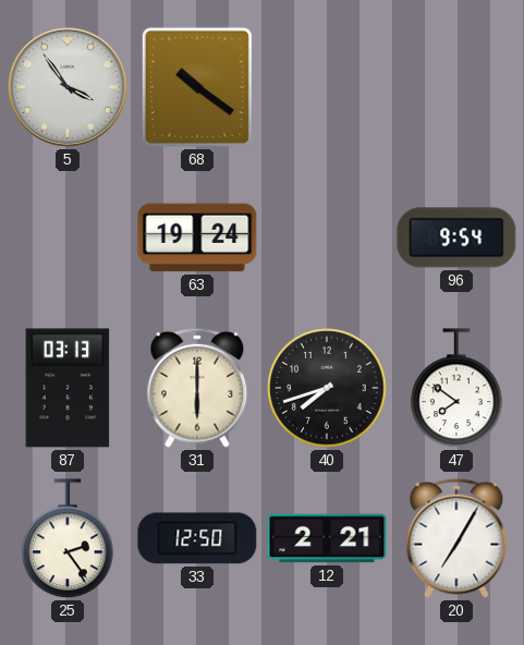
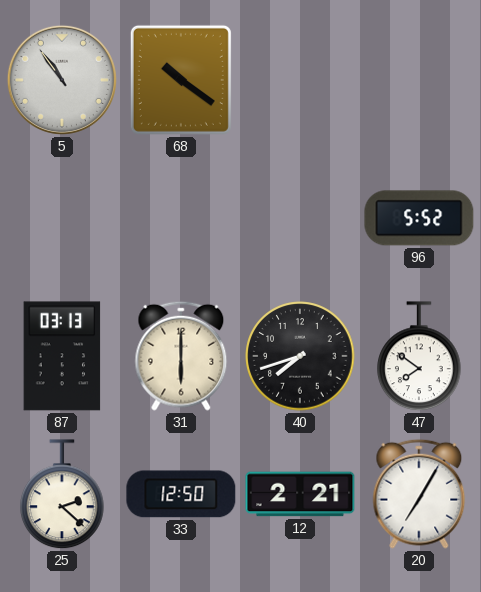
5: 3:54 -> 10:54 (62, 80)
63: 19:24 -> none (197, 238)
96: 9:54 -> 5:52 (419, 218)
25: 2:24 -> 2:22 (63, 495)
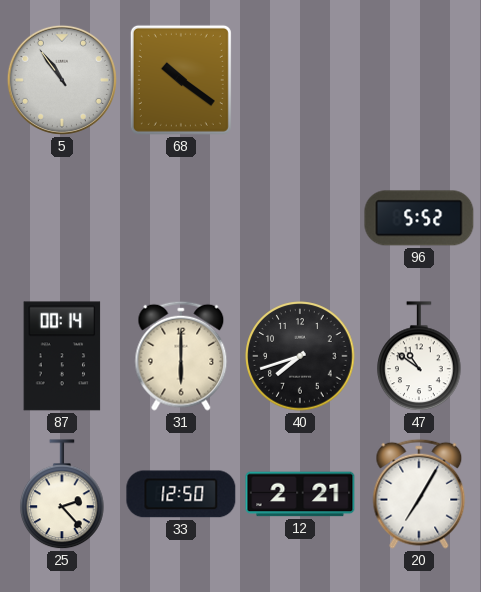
87: 03:13 -> 00:14 (62, 356)
47: 7:51 -> 10:51 (420, 357)
25: 2:22 -> 2:23 (63, 495)
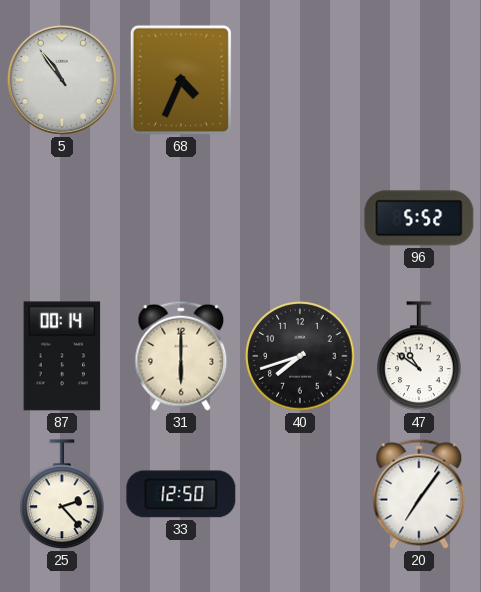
68: 10:21 -> 4:34 (181, 80)
12: 2:21 -> none (300, 494)
20: 7:05 -> 7:06 (419, 494)
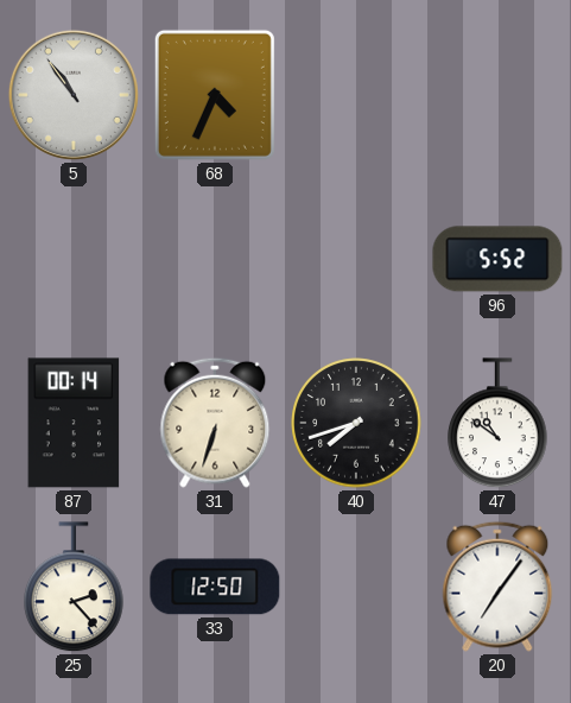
31: 6:00 -> 6:33 (215, 423)
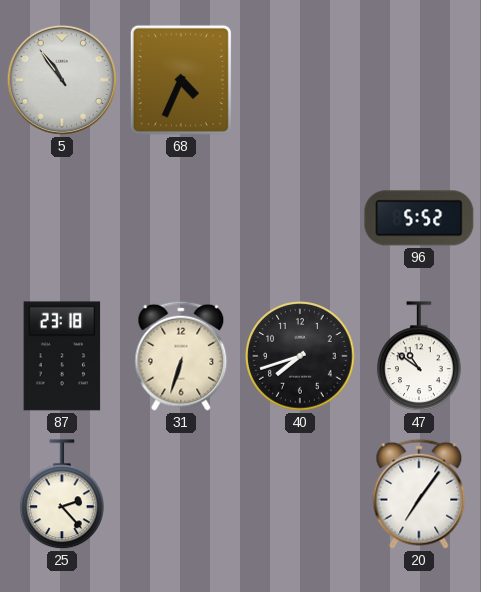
87: 00:14 -> 23:18 (62, 356)
33: 12:50 -> none (215, 587)
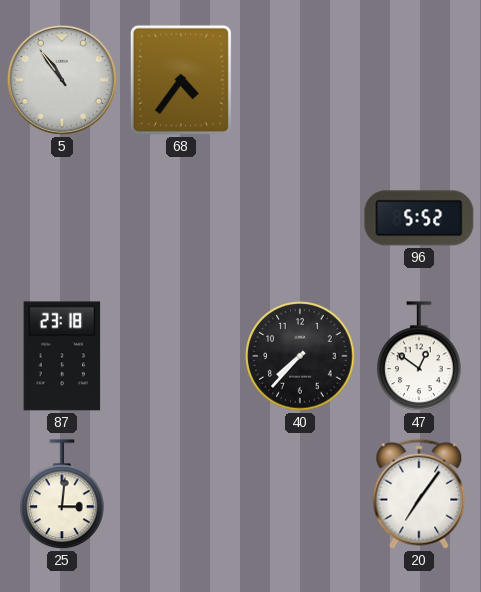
68: 4:34 -> 4:36 (181, 80)
31: 6:33 -> none (181, 356)
40: 7:42 -> 7:37 (300, 356)
47: 10:51 -> 12:51 (420, 357)
25: 2:23 -> 3:01 (63, 495)
